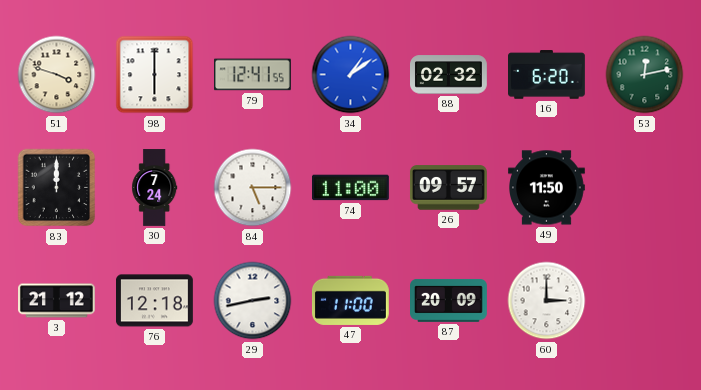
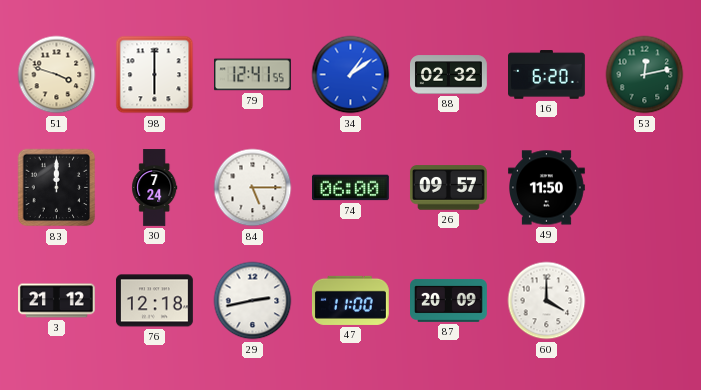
74: 11:00 -> 06:00 (351, 188)
60: 3:00 -> 4:00 (547, 301)
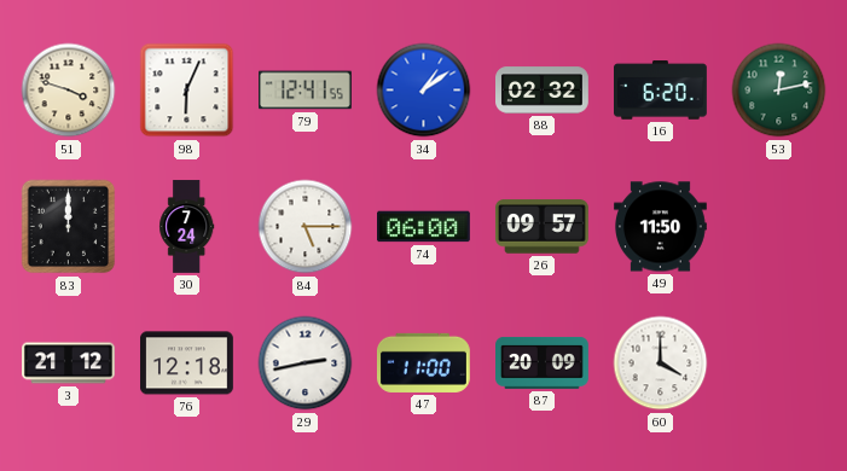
98: 6:00 -> 6:04 (187, 91)
